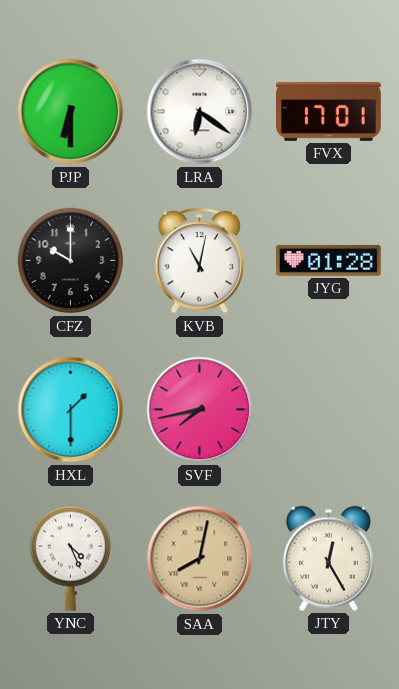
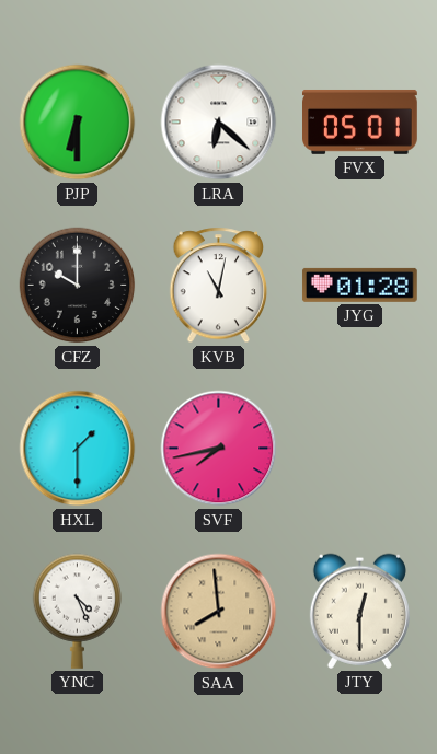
LRA: 6:21 -> 6:22 (219, 123)
FVX: 17:01 -> 05:01 (360, 123)
SAA: 8:02 -> 7:59 (219, 612)
JTY: 12:25 -> 12:30 (359, 611)
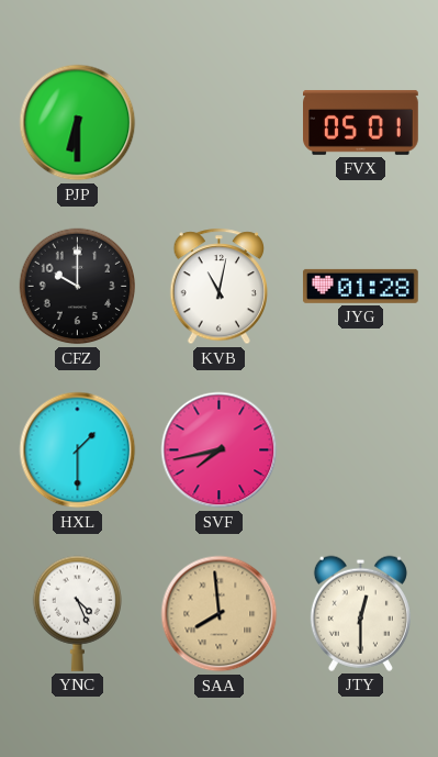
LRA: 6:22 -> none (219, 123)
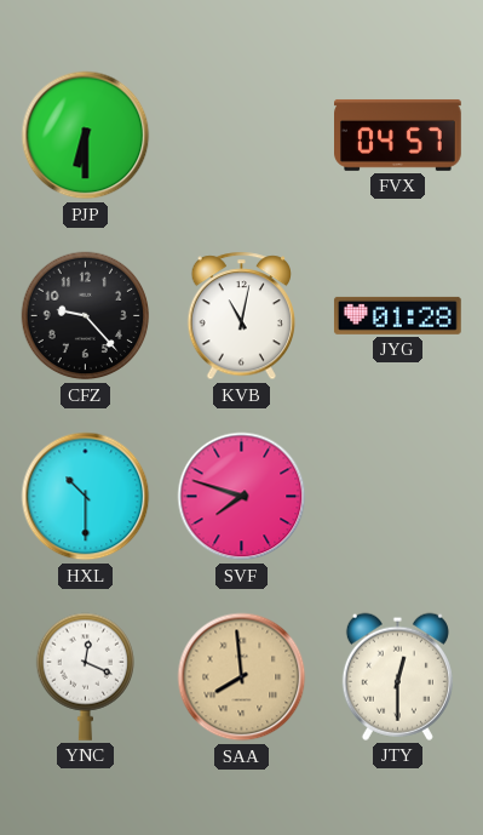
FVX: 05:01 -> 04:57 (398, 136)
CFZ: 10:00 -> 9:23 (86, 316)
HXL: 1:30 -> 10:30 (86, 497)
SVF: 7:43 -> 7:48 (242, 497)
YNC: 4:26 -> 12:19 (85, 676)
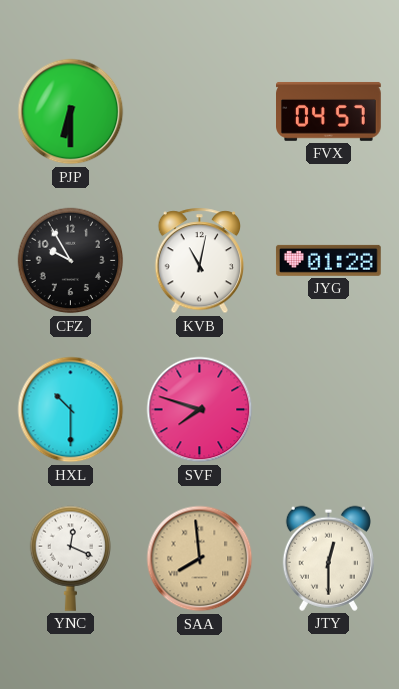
CFZ: 9:23 -> 9:55 (71, 261)
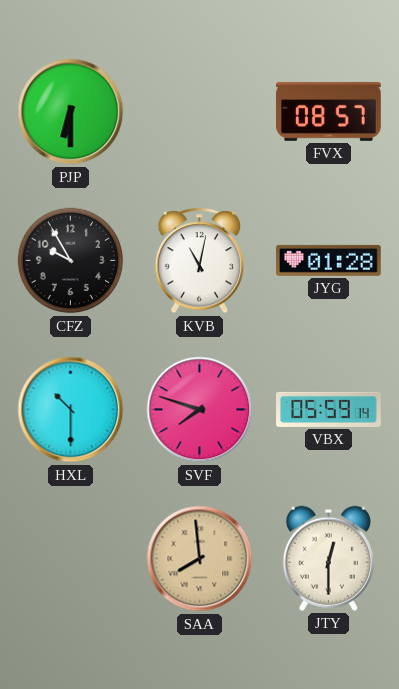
FVX: 04:57 -> 08:57 (329, 112)
VBX: none -> 05:59 (329, 409)
YNC: 12:19 -> none (70, 558)
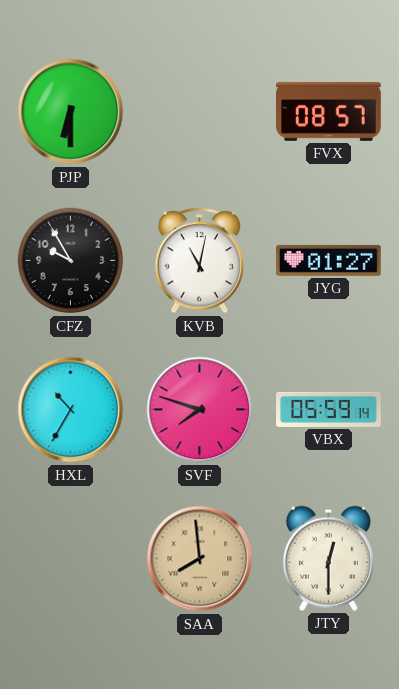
JYG: 01:28 -> 01:27 (329, 260)
HXL: 10:30 -> 10:35 (71, 410)
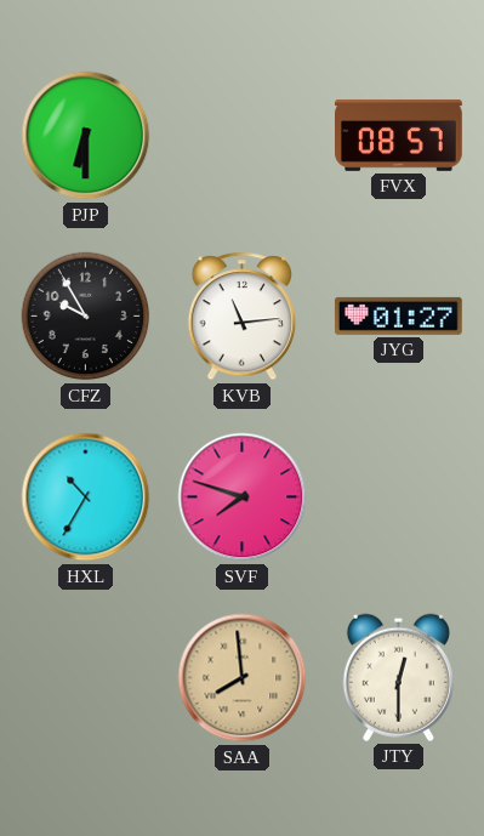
KVB: 11:02 -> 11:14 (243, 317)
VBX: 05:59 -> none (329, 409)
